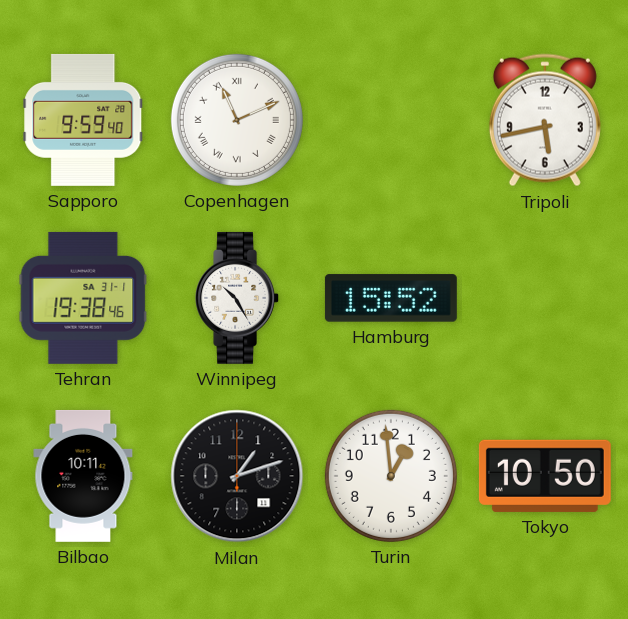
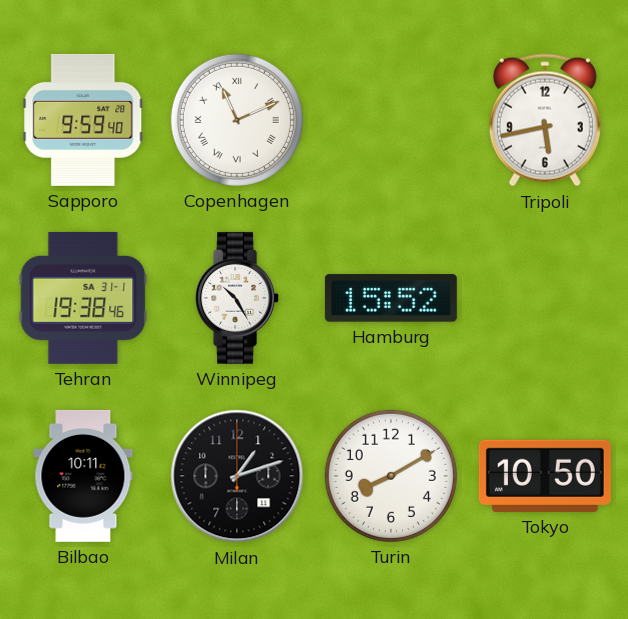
Turin: 12:59 -> 8:10 (391, 476)
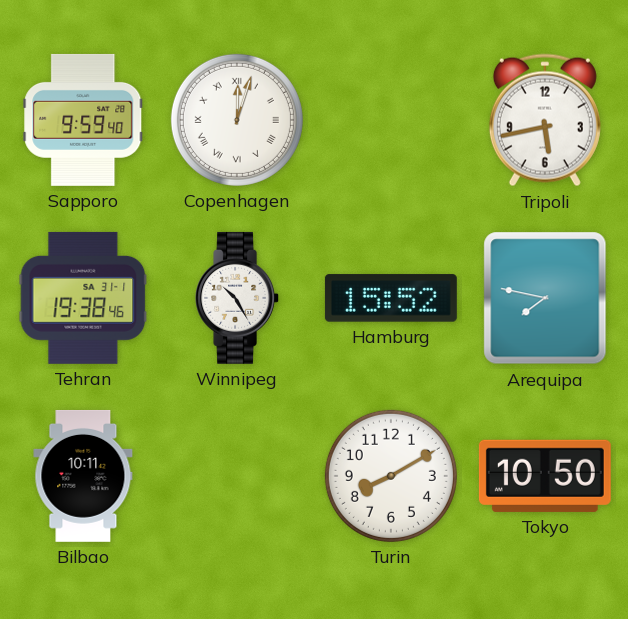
Copenhagen: 11:11 -> 12:03 (237, 120)
Arequipa: none -> 7:47 (545, 298)
Milan: 1:12 -> none (237, 476)
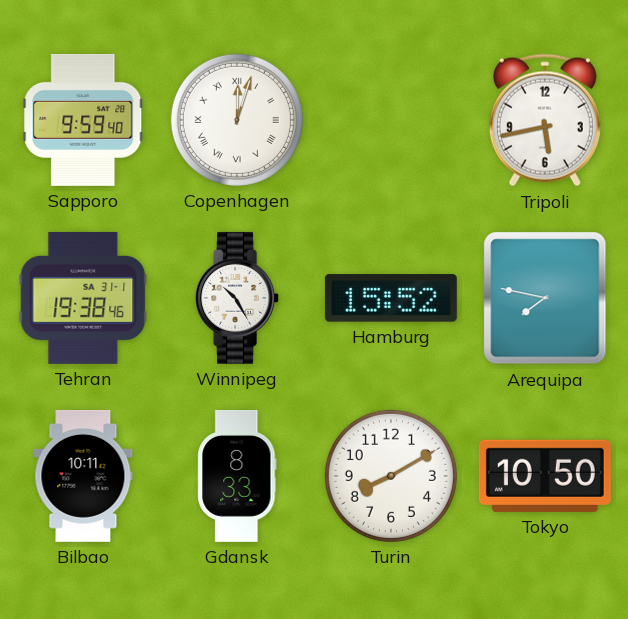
Gdansk: none -> 8:33 (237, 476)
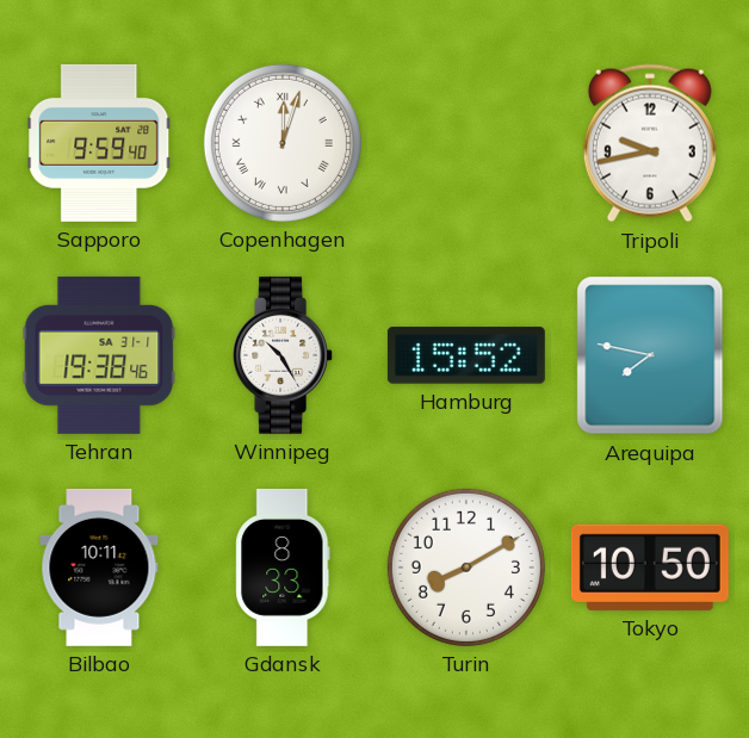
Tripoli: 5:43 -> 9:43 (650, 143)
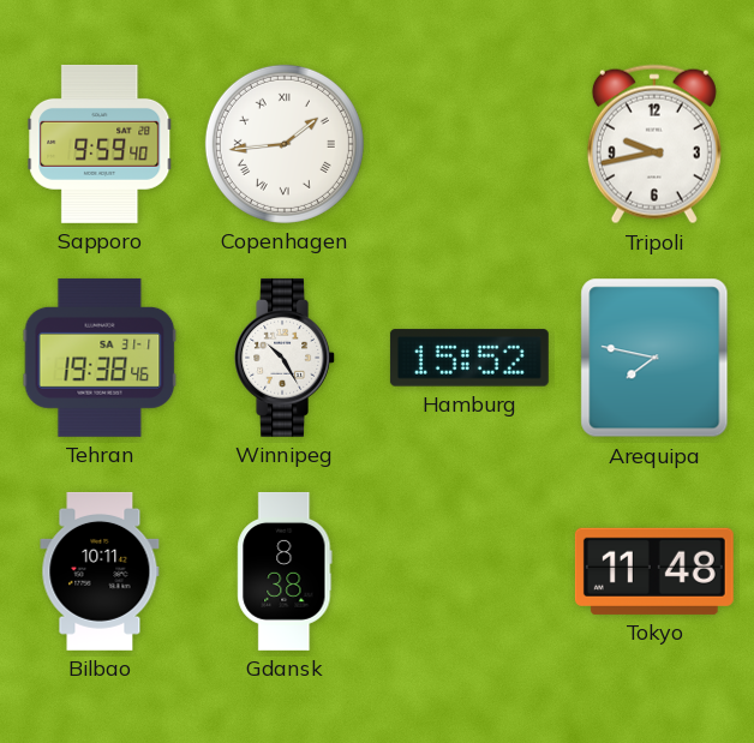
Copenhagen: 12:03 -> 1:44 (285, 144)
Gdansk: 8:33 -> 8:38 (285, 571)
Turin: 8:10 -> none (466, 568)
Tokyo: 10:50 -> 11:48 (654, 571)
